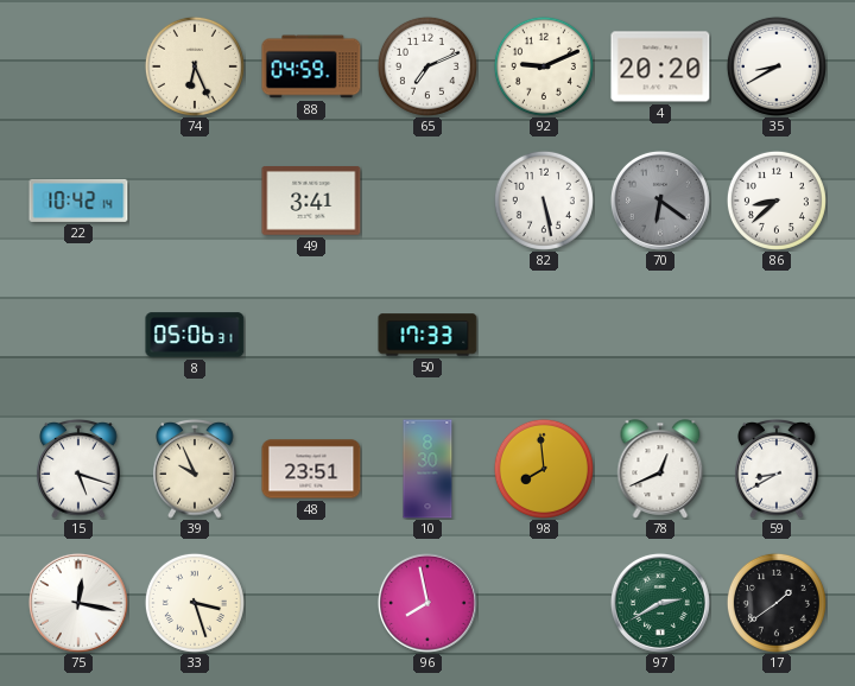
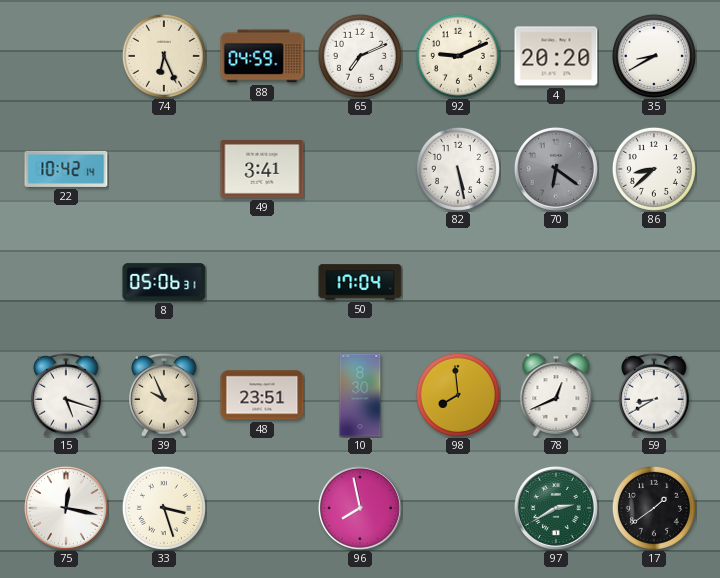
50: 17:33 -> 17:04 (360, 282)
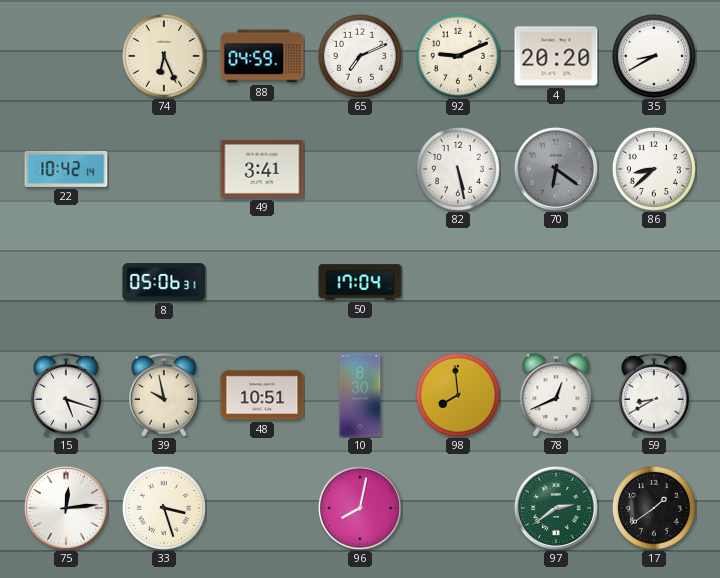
39: 9:56 -> 9:58 (164, 396)
48: 23:51 -> 10:51 (262, 395)
75: 12:17 -> 12:14 (66, 508)
96: 7:58 -> 8:02 (360, 508)
97: 2:40 -> 2:39 (556, 508)
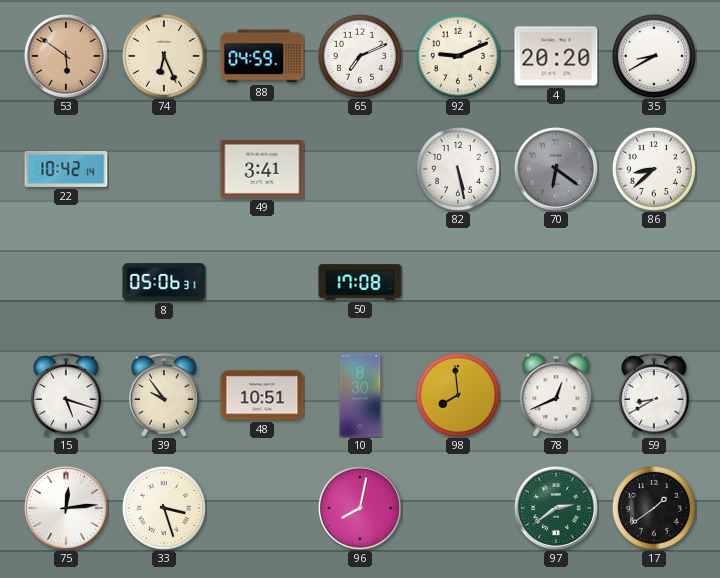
53: none -> 5:51 (66, 56)
50: 17:04 -> 17:08 (360, 282)
39: 9:58 -> 9:54 (164, 396)
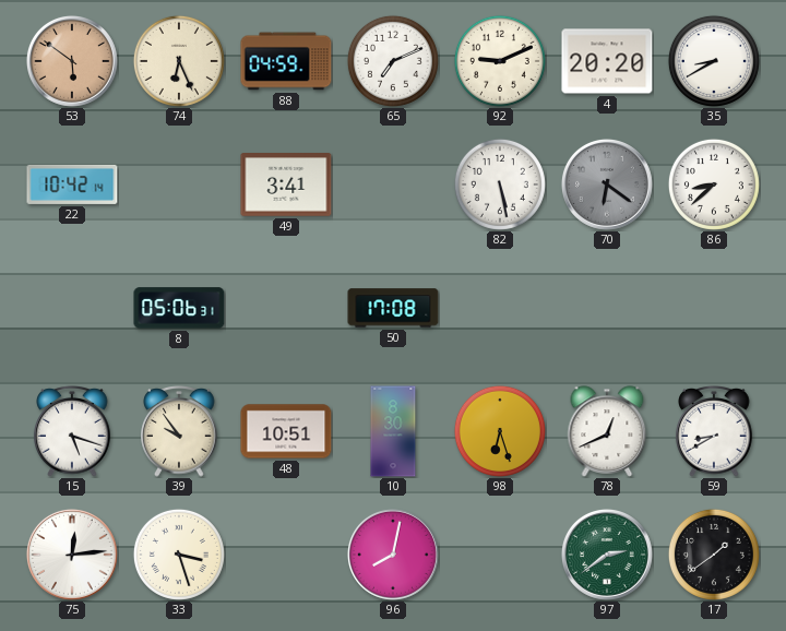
98: 7:59 -> 6:27 (500, 431)
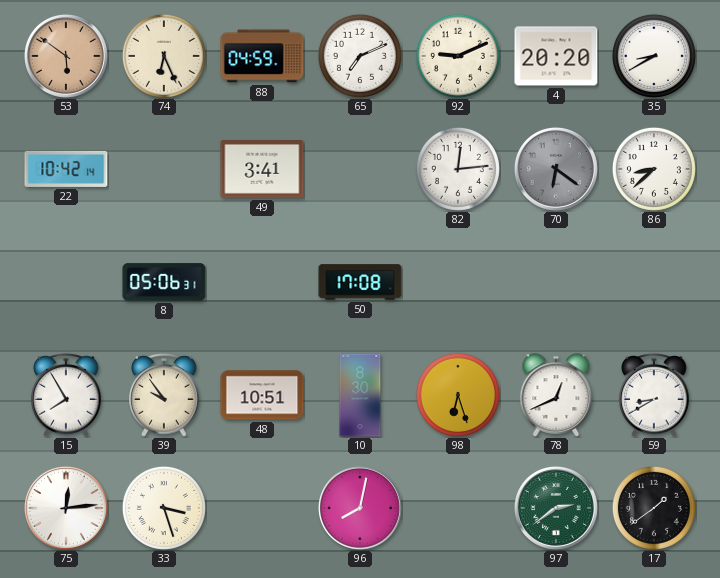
82: 5:28 -> 12:14 (458, 169)
15: 5:18 -> 7:55 (66, 396)
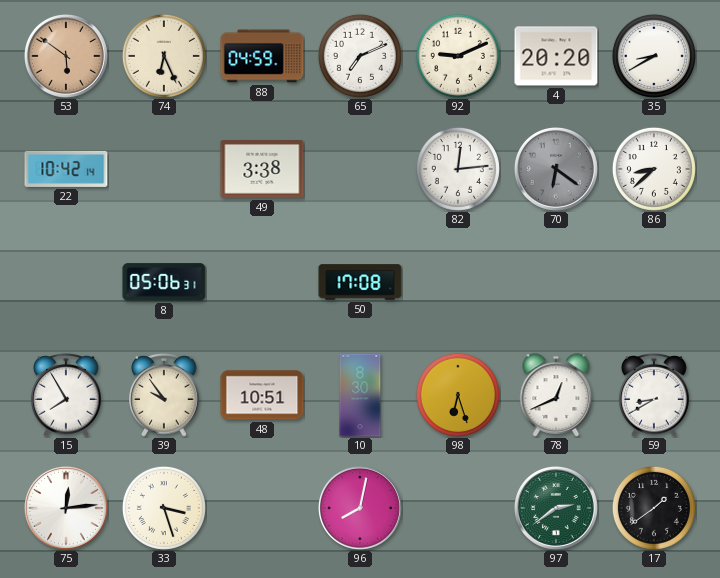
49: 3:41 -> 3:38 (262, 170)
